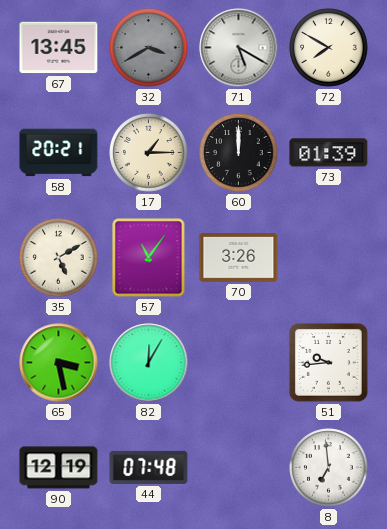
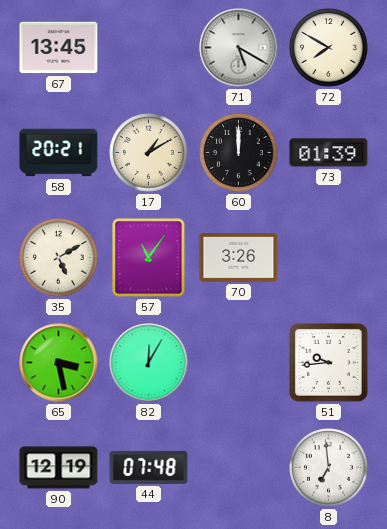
32: 3:40 -> none (149, 48)
17: 1:15 -> 1:10 (149, 153)
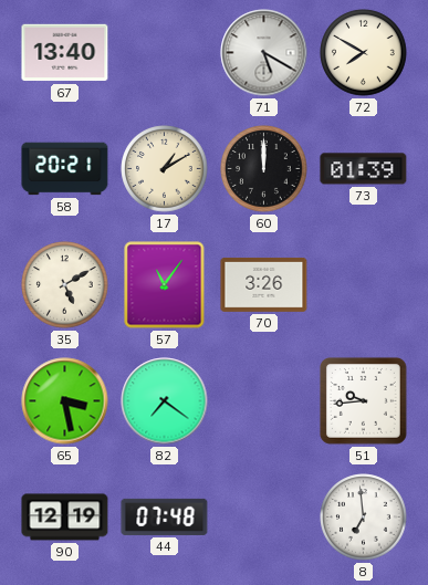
67: 13:45 -> 13:40 (65, 53)
82: 12:05 -> 7:21 (165, 401)
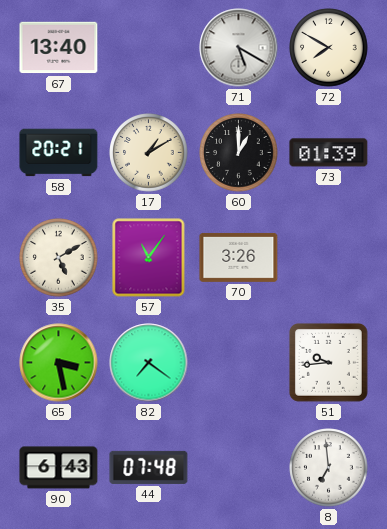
60: 12:00 -> 1:00 (239, 153)
90: 12:19 -> 6:43 (59, 468)
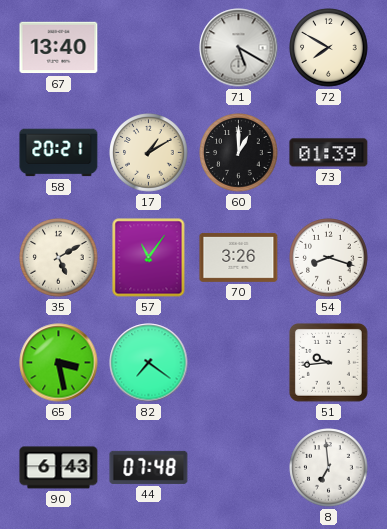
54: none -> 8:18 (329, 258)
